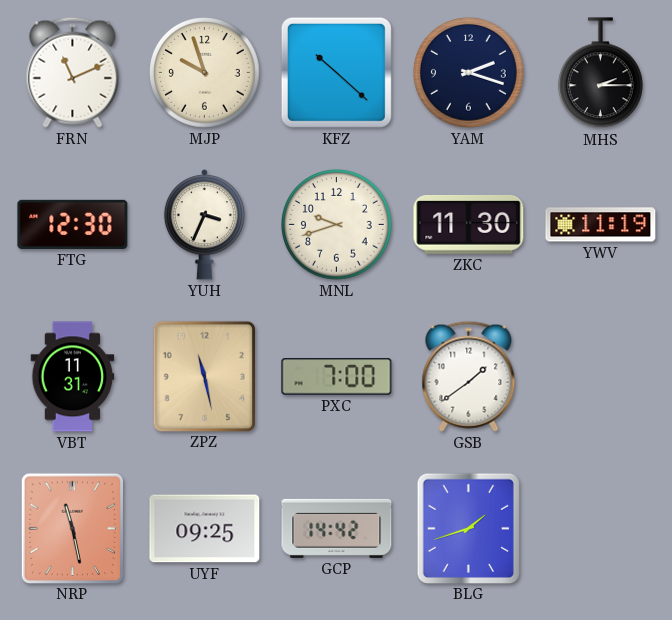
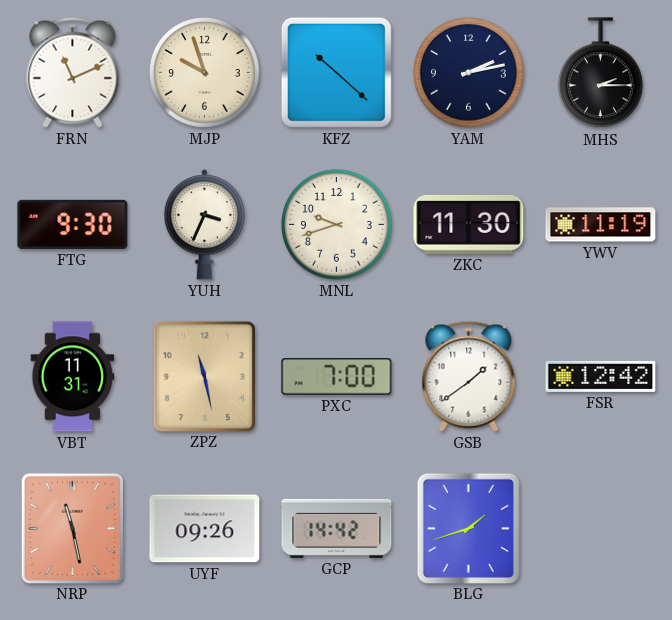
YAM: 2:18 -> 2:13 (469, 73)
FTG: 12:30 -> 9:30 (73, 224)
FSR: none -> 12:42 (601, 376)
UYF: 09:25 -> 09:26 (205, 529)
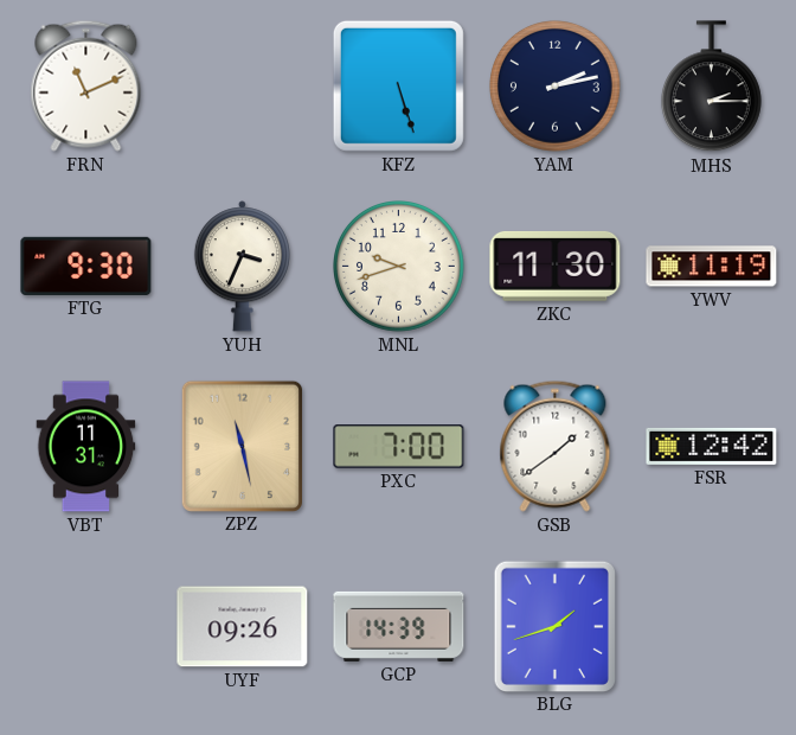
MJP: 9:57 -> none (205, 73)
KFZ: 10:22 -> 5:27 (398, 85)
NRP: 11:28 -> none (72, 528)
GCP: 14:42 -> 14:39 (399, 626)
